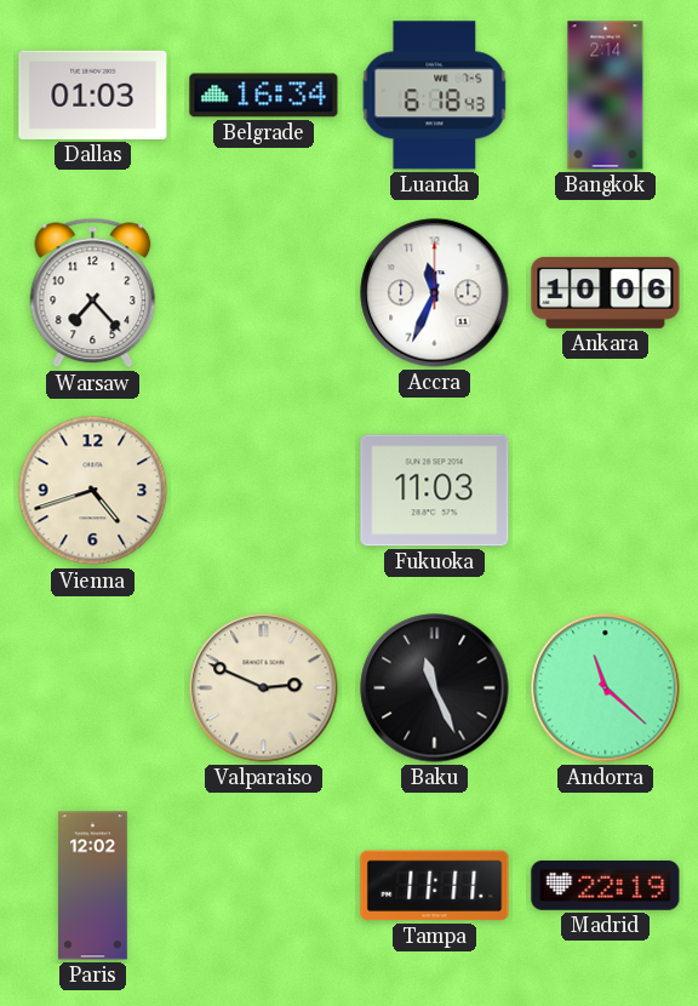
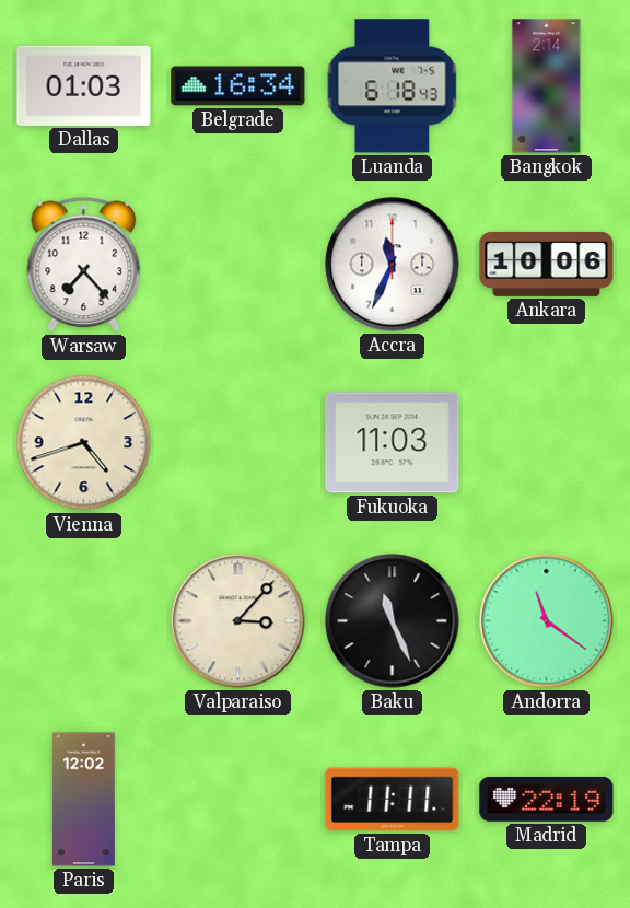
Valparaiso: 2:49 -> 3:07 (238, 621)
Andorra: 11:22 -> 11:21 (547, 621)
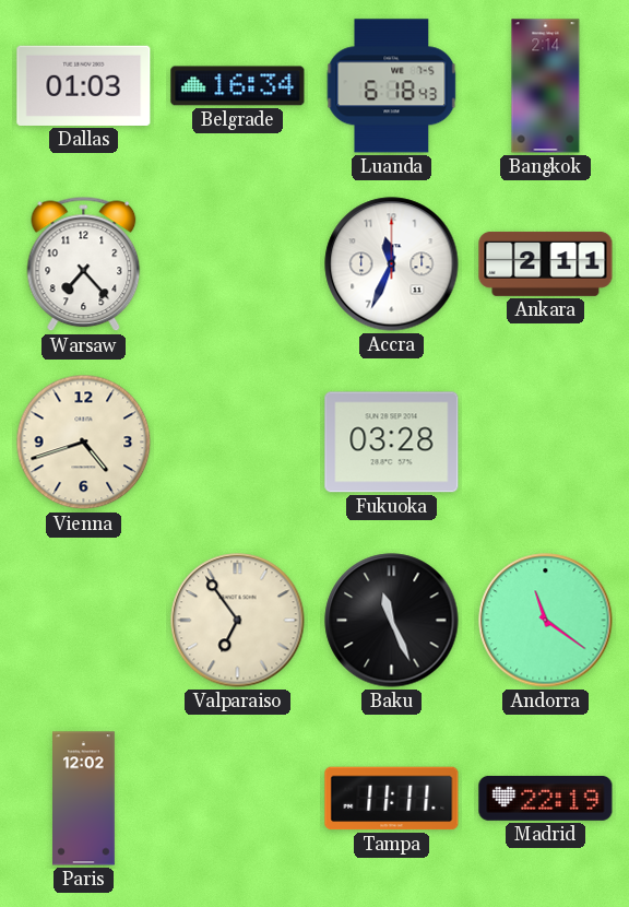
Ankara: 10:06 -> 2:11 (546, 263)
Fukuoka: 11:03 -> 03:28 (392, 443)
Valparaiso: 3:07 -> 6:54 (238, 621)
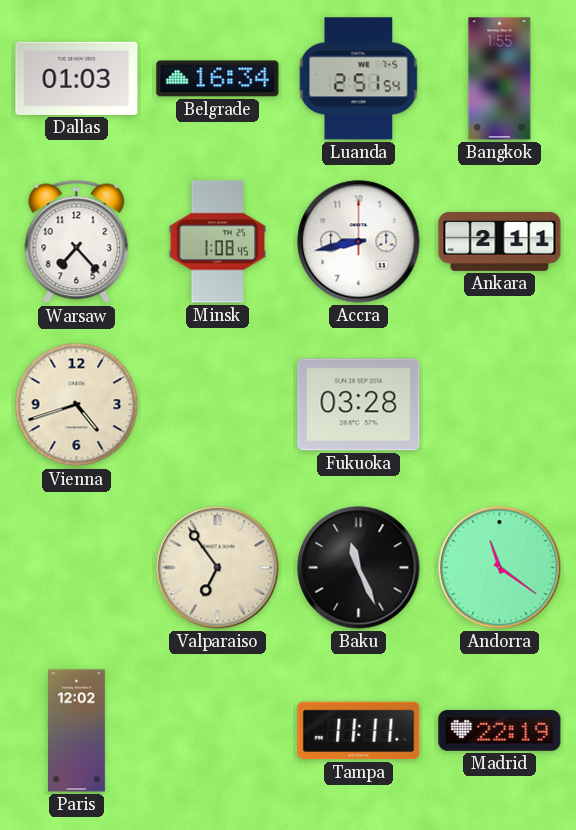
Luanda: 6:18 -> 2:51 (359, 79)
Bangkok: 2:14 -> 1:55 (500, 79)
Minsk: none -> 1:08 (218, 242)
Accra: 11:34 -> 8:43 (359, 242)
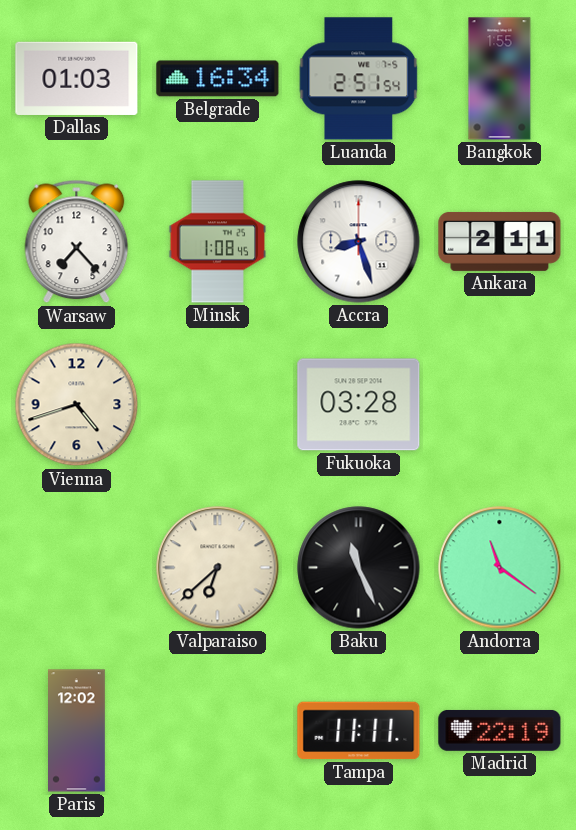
Accra: 8:43 -> 8:27 (359, 242)
Valparaiso: 6:54 -> 6:38 (218, 568)
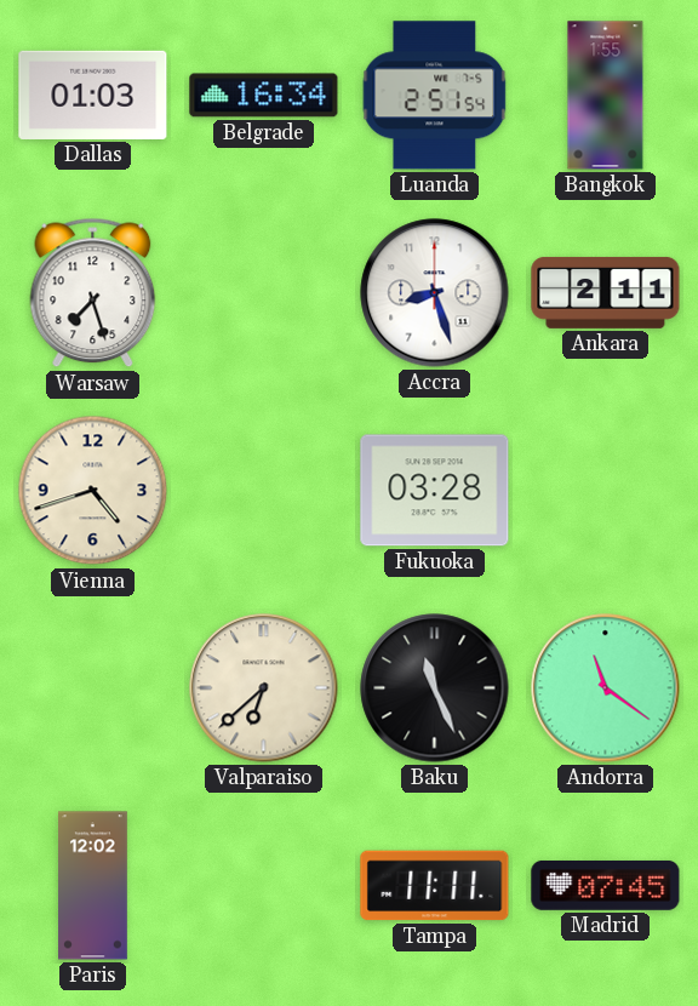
Warsaw: 7:23 -> 7:27 (93, 293)
Minsk: 1:08 -> none (218, 242)
Madrid: 22:19 -> 07:45 (606, 885)
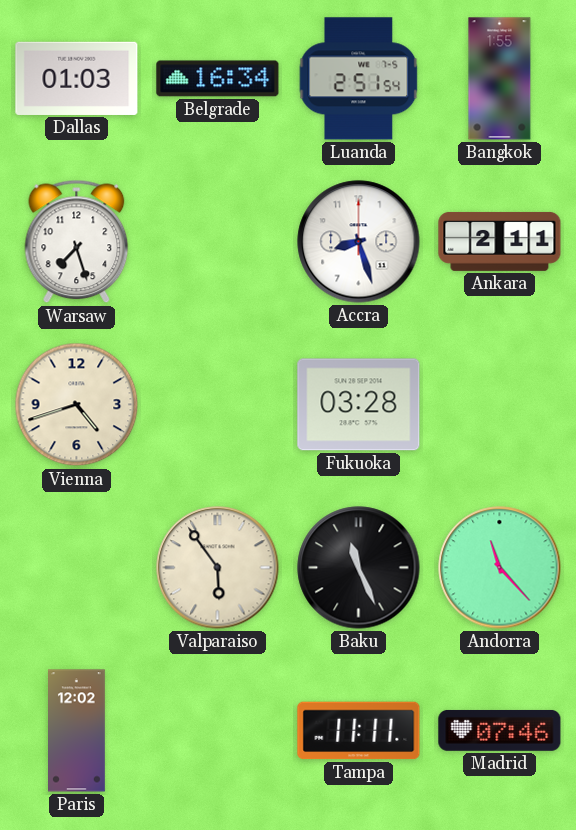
Valparaiso: 6:38 -> 5:54 (218, 568)
Andorra: 11:21 -> 11:23 (500, 568)
Madrid: 07:45 -> 07:46 (500, 730)
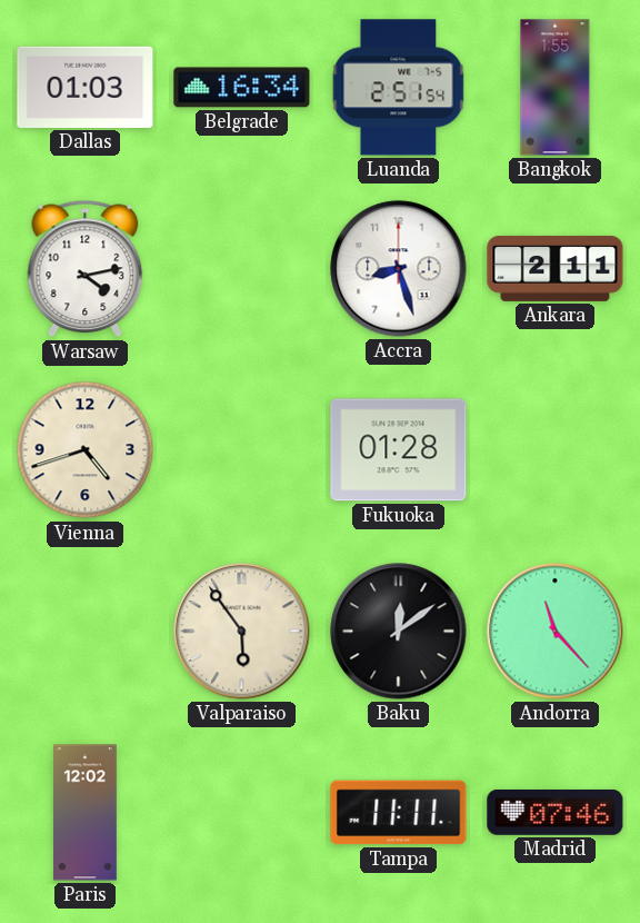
Warsaw: 7:27 -> 4:13 (86, 269)
Fukuoka: 03:28 -> 01:28 (399, 450)
Baku: 11:26 -> 12:09 (399, 632)
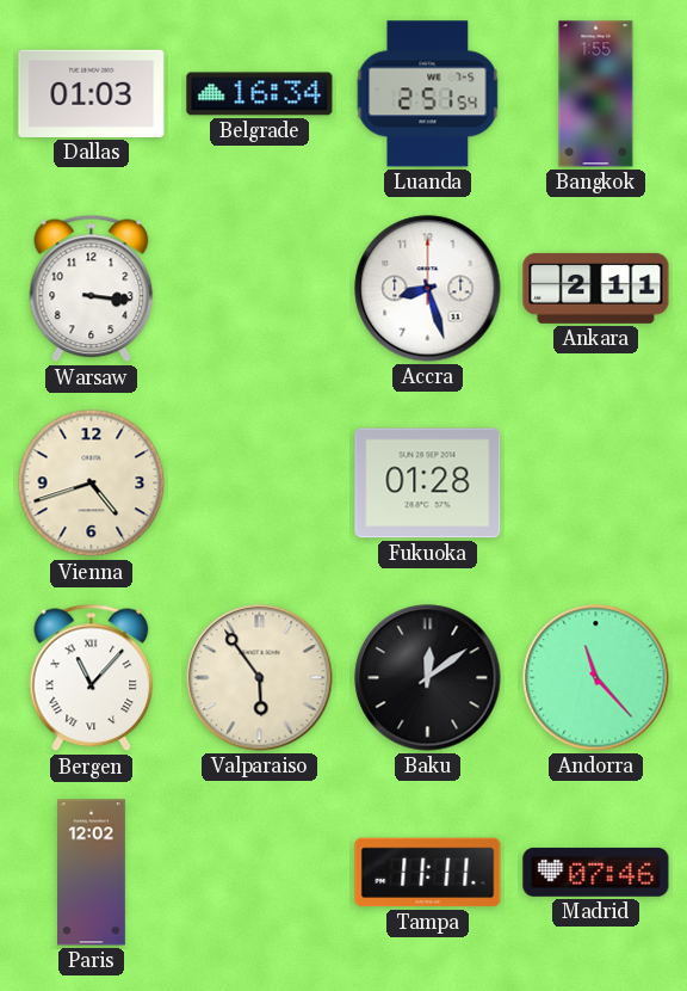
Warsaw: 4:13 -> 3:16 (92, 289)
Bergen: none -> 11:07 (92, 678)
